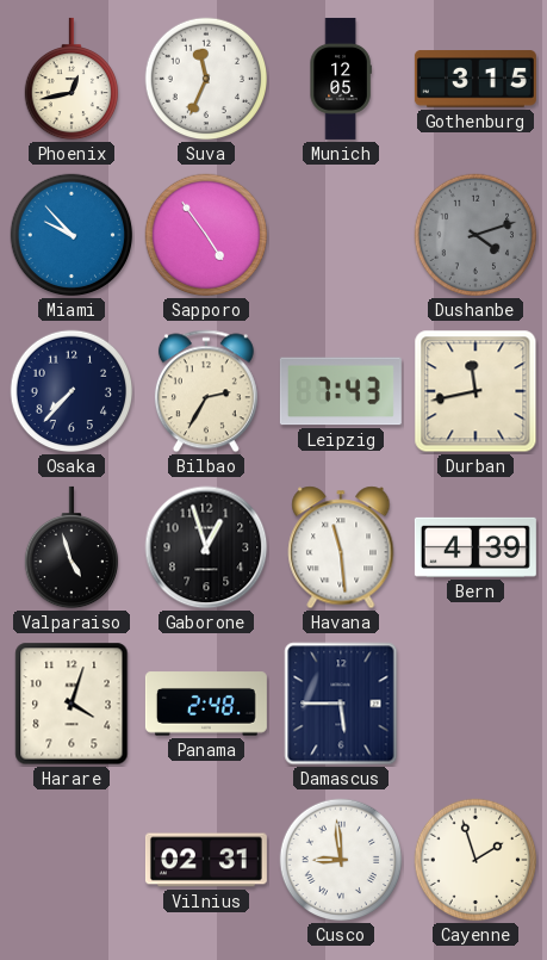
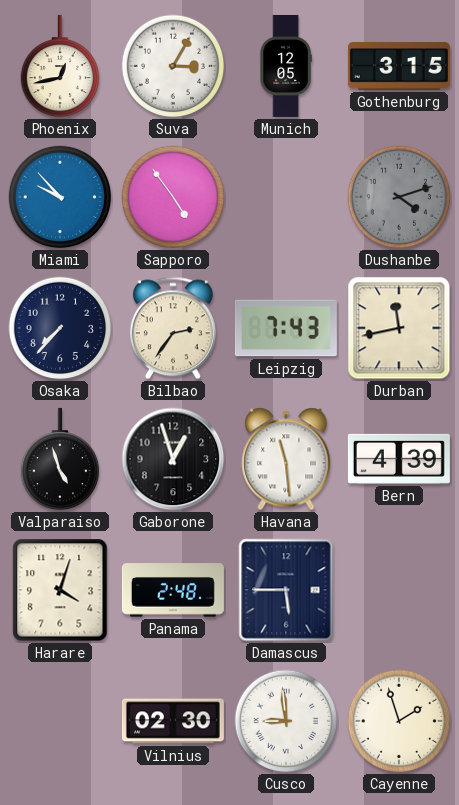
Suva: 11:34 -> 3:05 (173, 66)
Bilbao: 2:35 -> 2:36 (173, 328)
Vilnius: 02:31 -> 02:30 (173, 721)
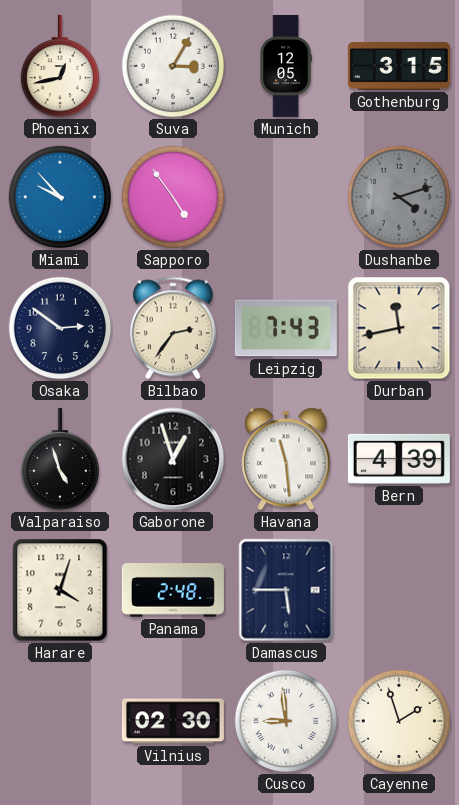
Osaka: 7:37 -> 2:51 (60, 328)
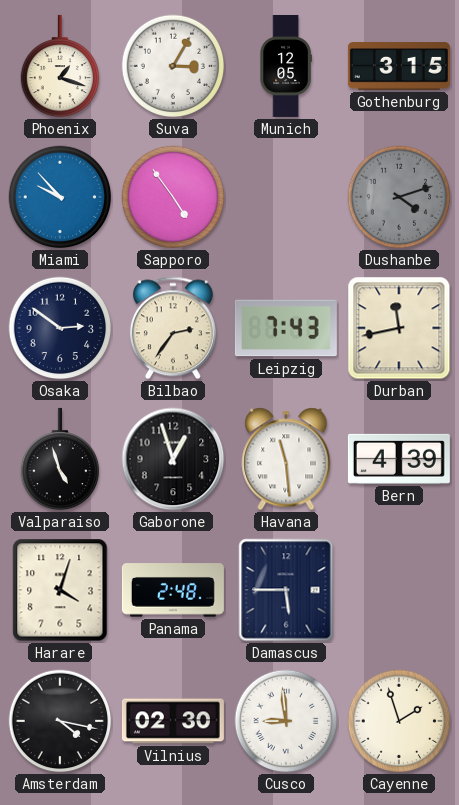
Phoenix: 12:43 -> 1:18 (59, 66)
Amsterdam: none -> 4:17 (60, 721)
